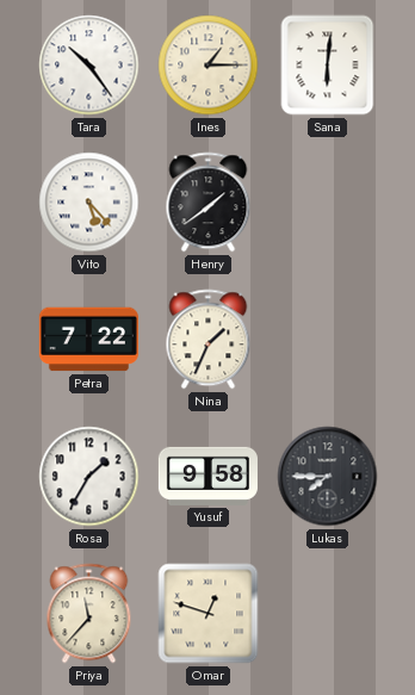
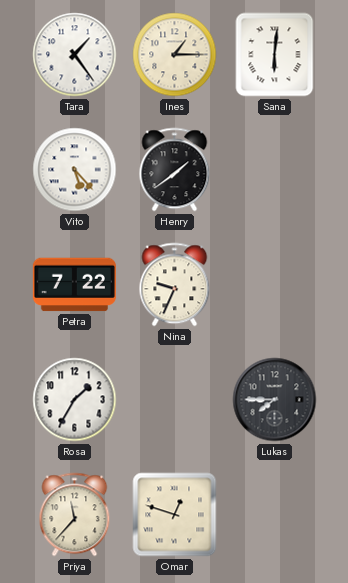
Tara: 10:24 -> 1:24 (75, 55)
Nina: 1:34 -> 9:34 (175, 285)
Yusuf: 9:58 -> none (207, 476)
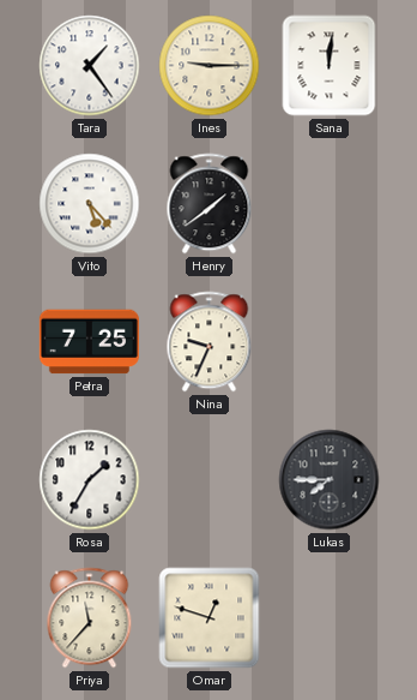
Ines: 1:15 -> 9:15 (210, 66)
Sana: 6:01 -> 12:01 (330, 66)
Petra: 7:22 -> 7:25 (89, 342)
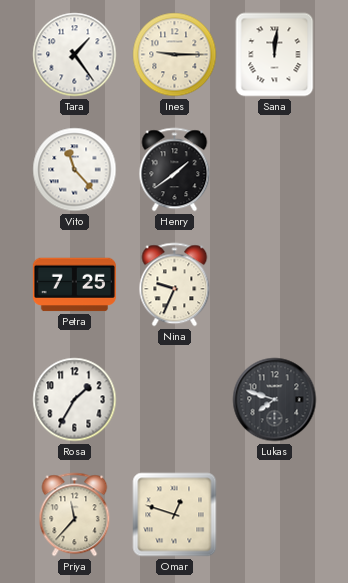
Vito: 5:23 -> 11:23 (75, 170)
Lukas: 7:45 -> 7:48 (275, 400)
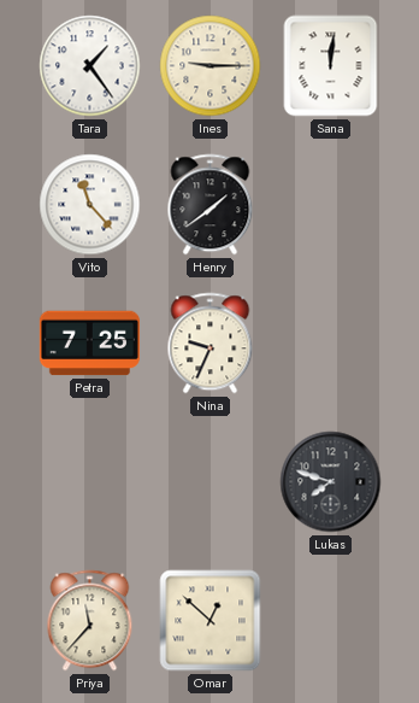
Rosa: 1:35 -> none (75, 400)
Omar: 12:48 -> 12:52 (211, 621)
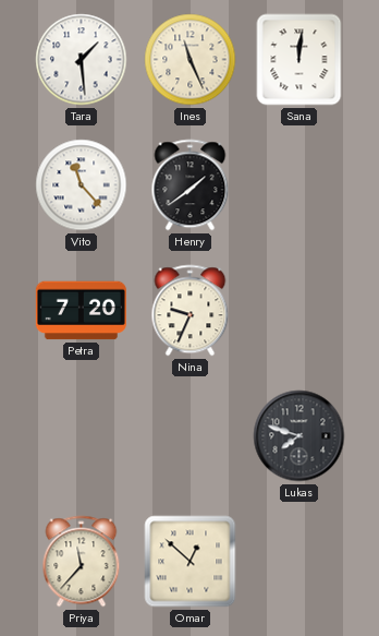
Tara: 1:24 -> 1:29 (82, 60)
Ines: 9:15 -> 11:26 (191, 60)
Petra: 7:25 -> 7:20 (81, 311)
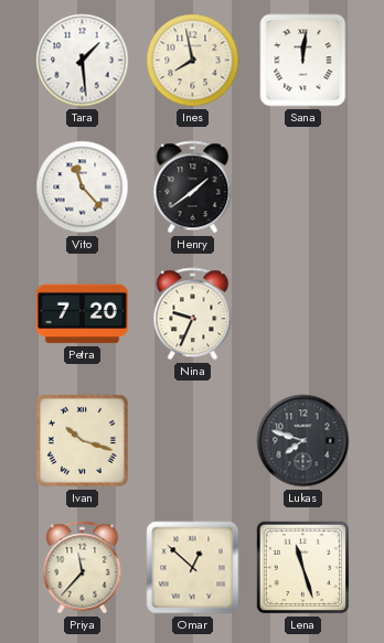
Ines: 11:26 -> 7:58 (193, 61)
Ivan: none -> 10:18 (82, 440)
Lena: none -> 11:27 (303, 568)
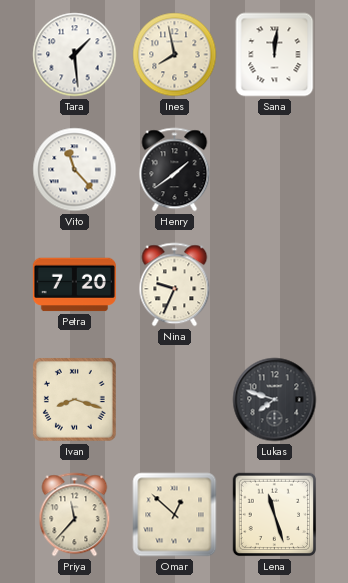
Ivan: 10:18 -> 8:18 (74, 399)
